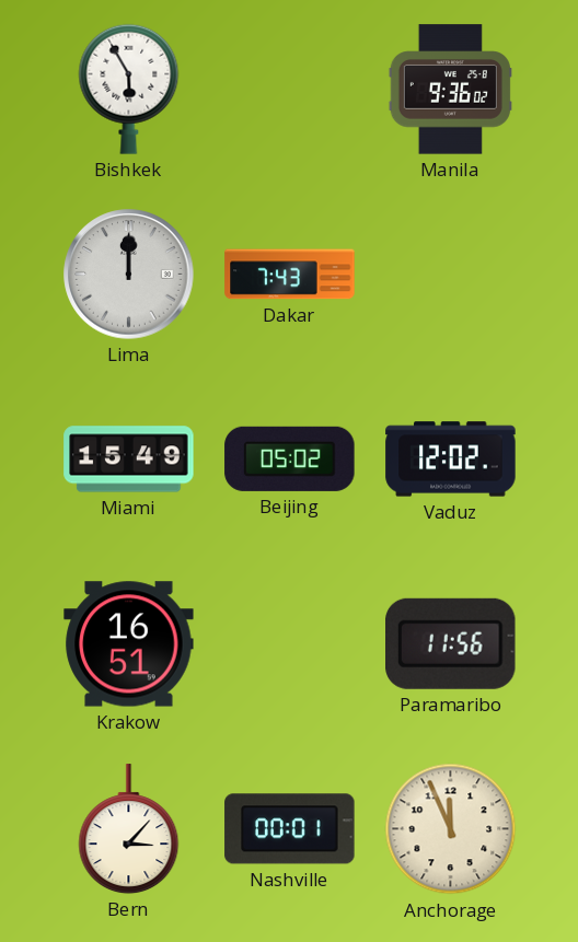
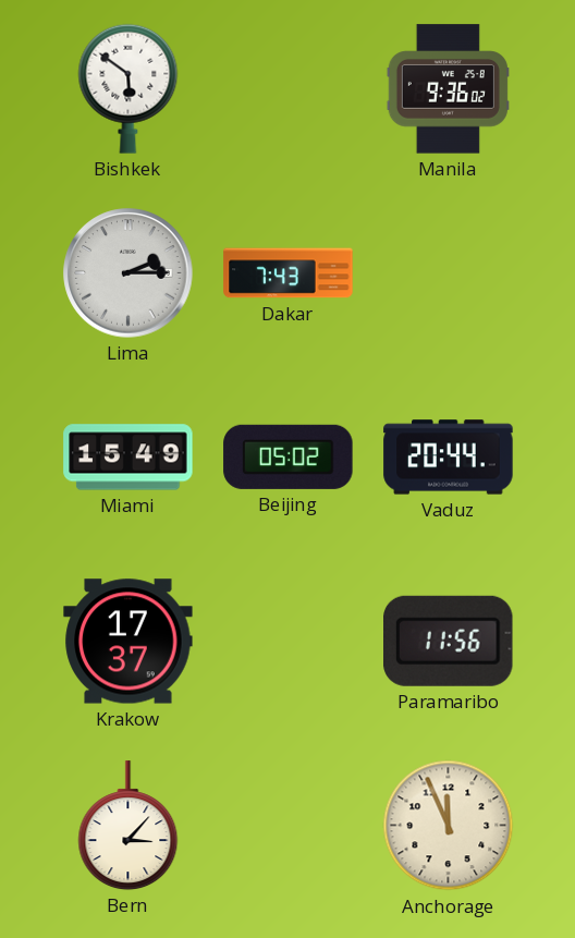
Bishkek: 5:55 -> 5:51 (129, 88)
Lima: 12:00 -> 2:15 (129, 273)
Vaduz: 12:02 -> 20:44 (449, 458)
Krakow: 16:51 -> 17:37 (129, 642)
Nashville: 00:01 -> none (290, 829)
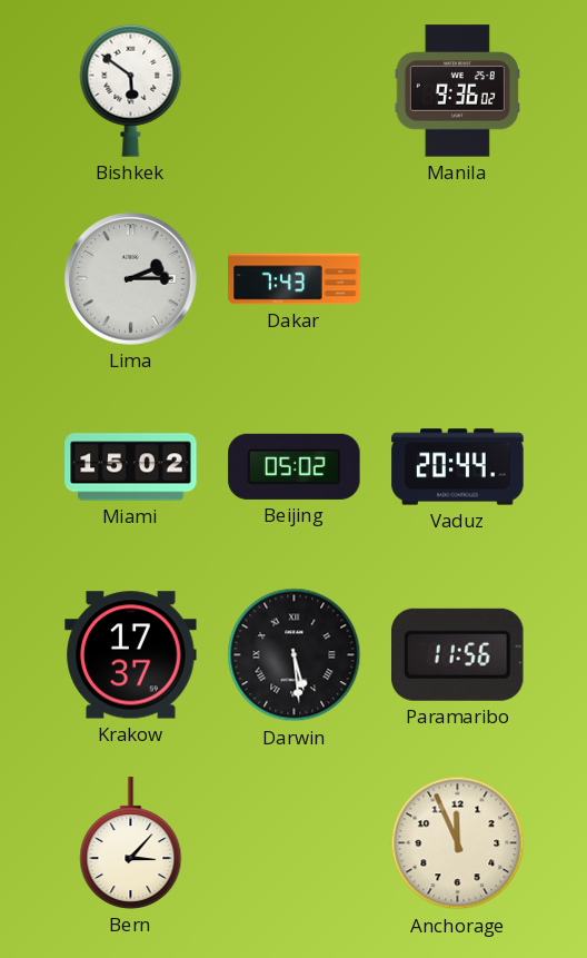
Miami: 15:49 -> 15:02 (131, 467)
Darwin: none -> 5:29 (295, 655)
